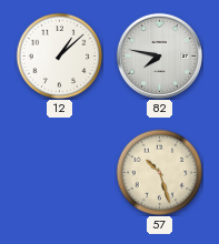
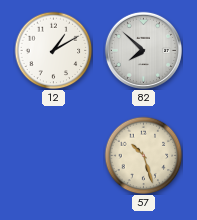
12: 1:08 -> 1:10 (53, 50)
82: 7:47 -> 7:52 (143, 50)
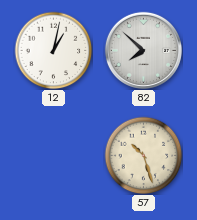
12: 1:10 -> 1:02 (53, 50)
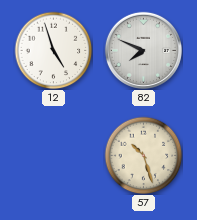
12: 1:02 -> 4:57 (53, 50)
82: 7:52 -> 7:49 (143, 50)
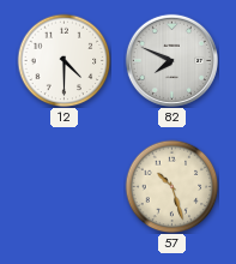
12: 4:57 -> 4:30 (63, 60)
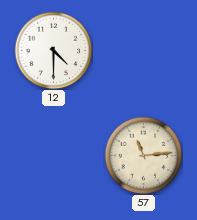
82: 7:49 -> none (171, 60)
57: 10:27 -> 11:14 (143, 155)
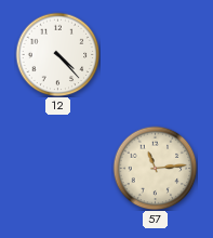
12: 4:30 -> 4:23 (57, 54)
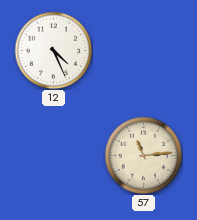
12: 4:23 -> 4:26 (53, 50)
